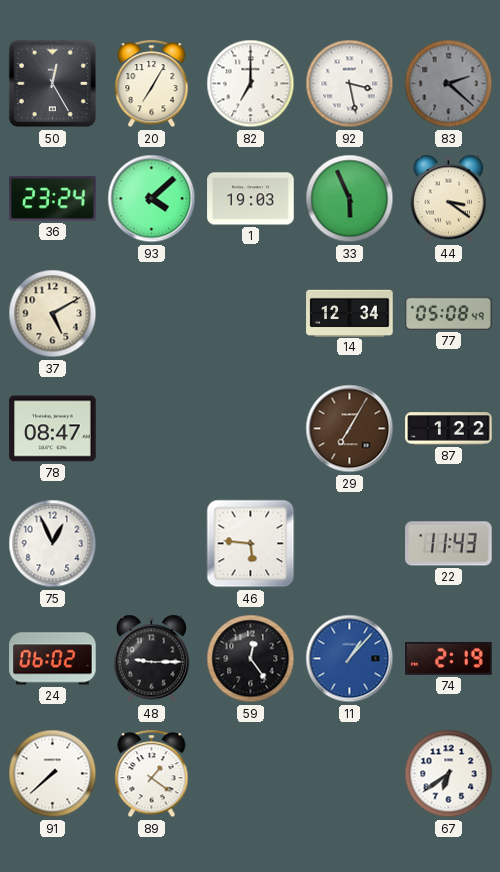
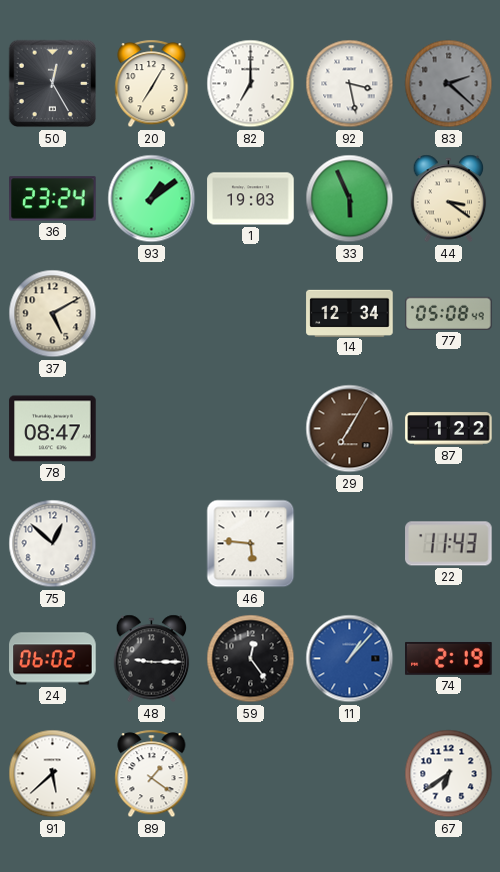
93: 4:08 -> 1:09 (152, 199)
75: 12:56 -> 12:52 (53, 544)
91: 7:38 -> 5:38 (53, 774)
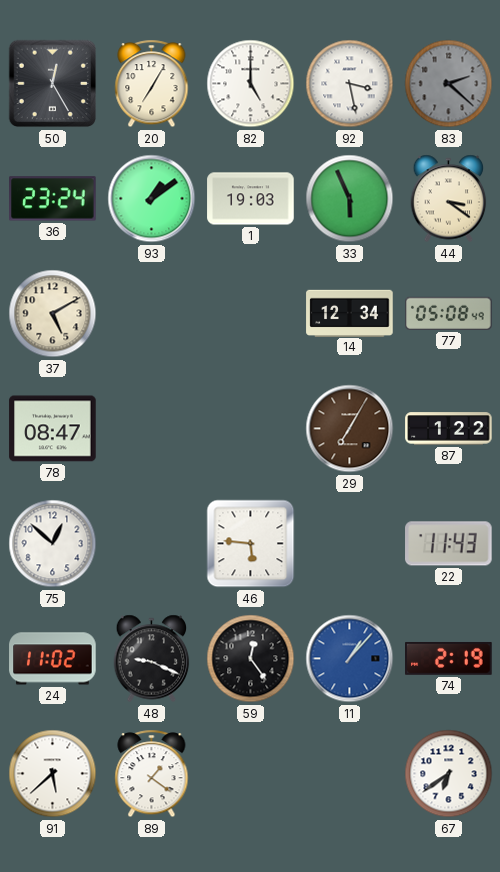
82: 7:00 -> 5:00 (251, 84)
24: 06:02 -> 11:02 (53, 659)
48: 9:15 -> 9:19 (152, 659)
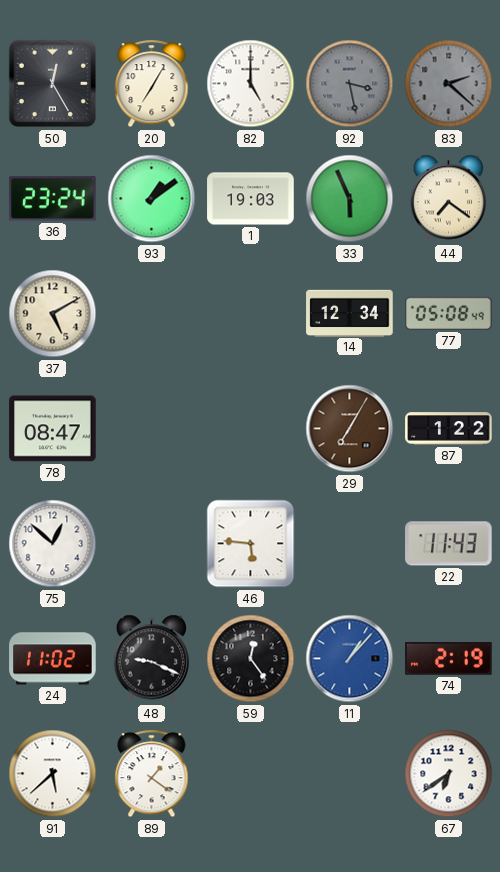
92 dial: white -> grey (350, 84)
44: 3:21 -> 7:21 (449, 199)
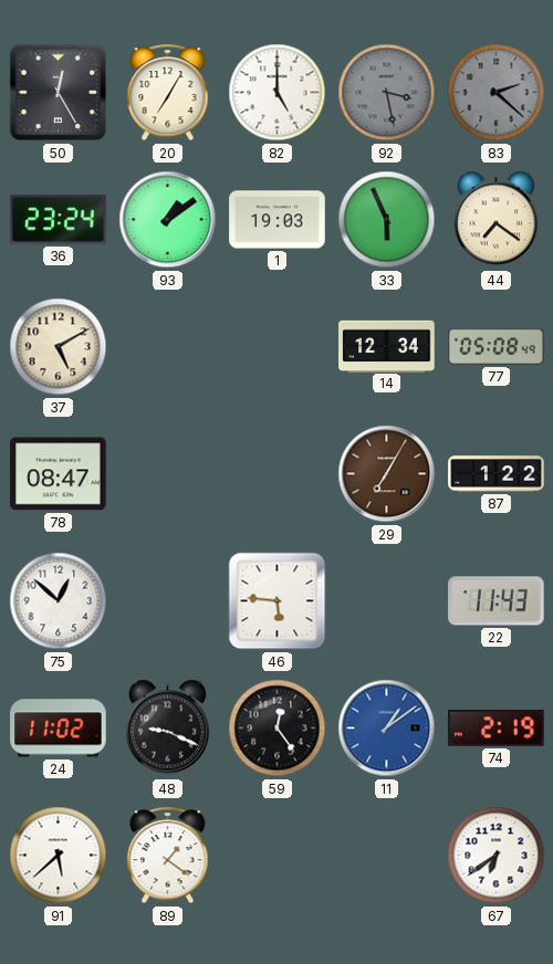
11: 1:07 -> 1:09 (387, 729)
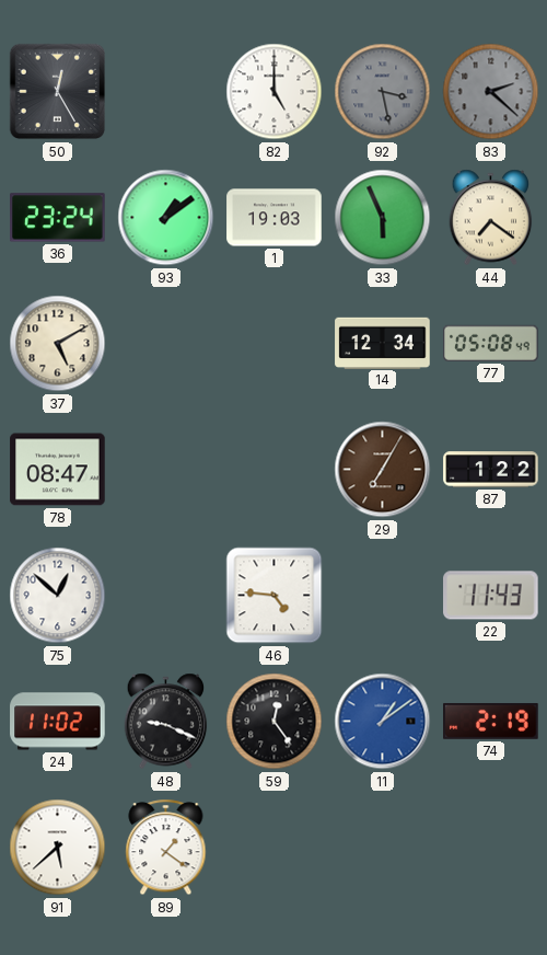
20: 7:05 -> none (168, 93)
46: 5:46 -> 4:46 (275, 596)
67: 6:39 -> none (497, 856)
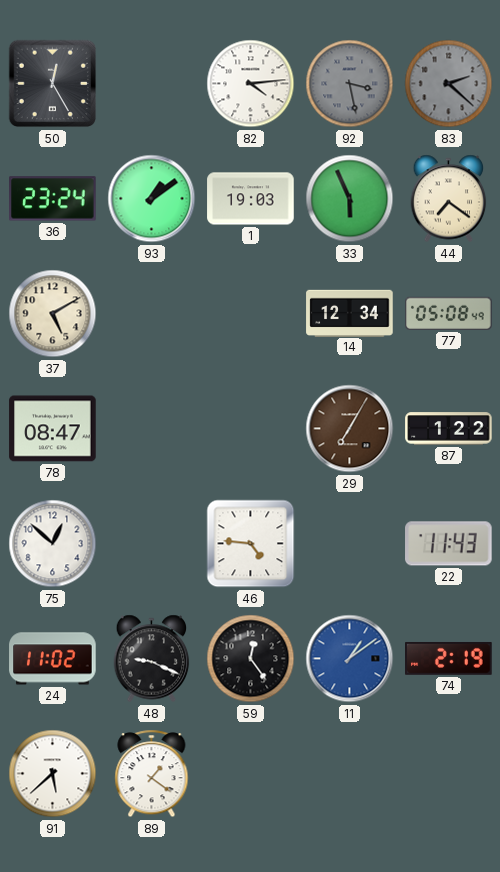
82: 5:00 -> 4:14 (251, 84)
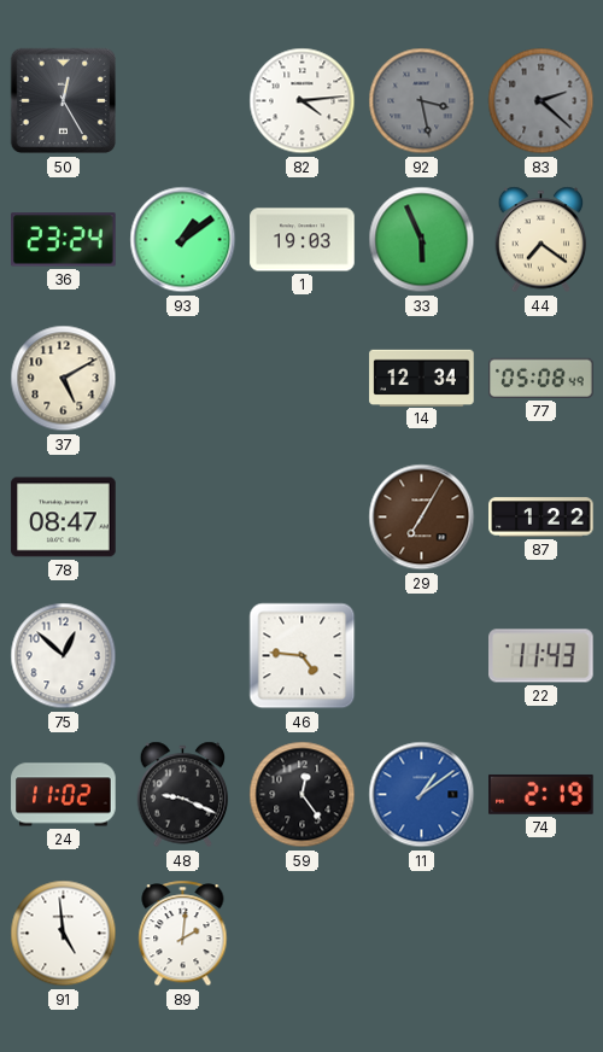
91: 5:38 -> 4:59 (64, 934)
89: 1:21 -> 2:01 (183, 934)
